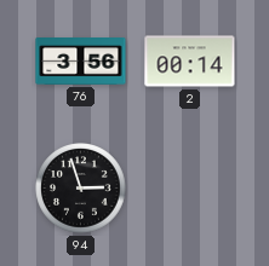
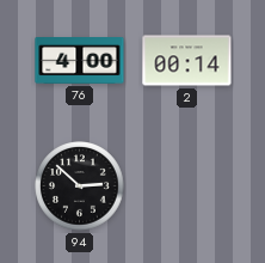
76: 3:56 -> 4:00 (80, 61)
94: 2:57 -> 2:52 (80, 186)
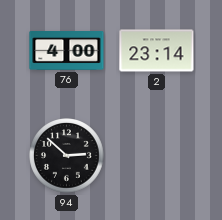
2: 00:14 -> 23:14 (157, 51)
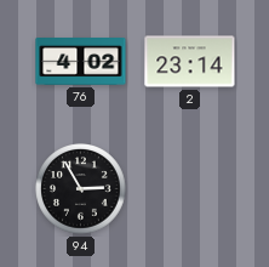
76: 4:00 -> 4:02 (81, 62)
94: 2:52 -> 2:55 (81, 189)
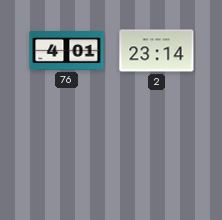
76: 4:02 -> 4:01 (67, 51)
94: 2:55 -> none (81, 189)
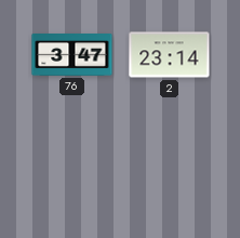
76: 4:01 -> 3:47 (72, 55)
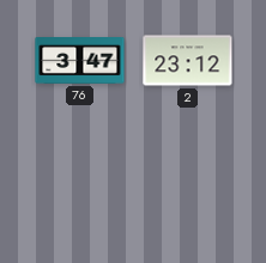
2: 23:14 -> 23:12 (188, 61)
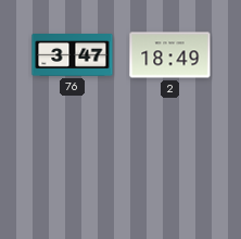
2: 23:12 -> 18:49 (170, 55)
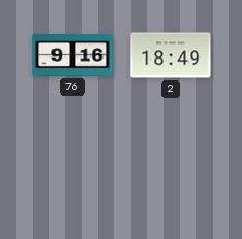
76: 3:47 -> 9:16 (73, 55)
